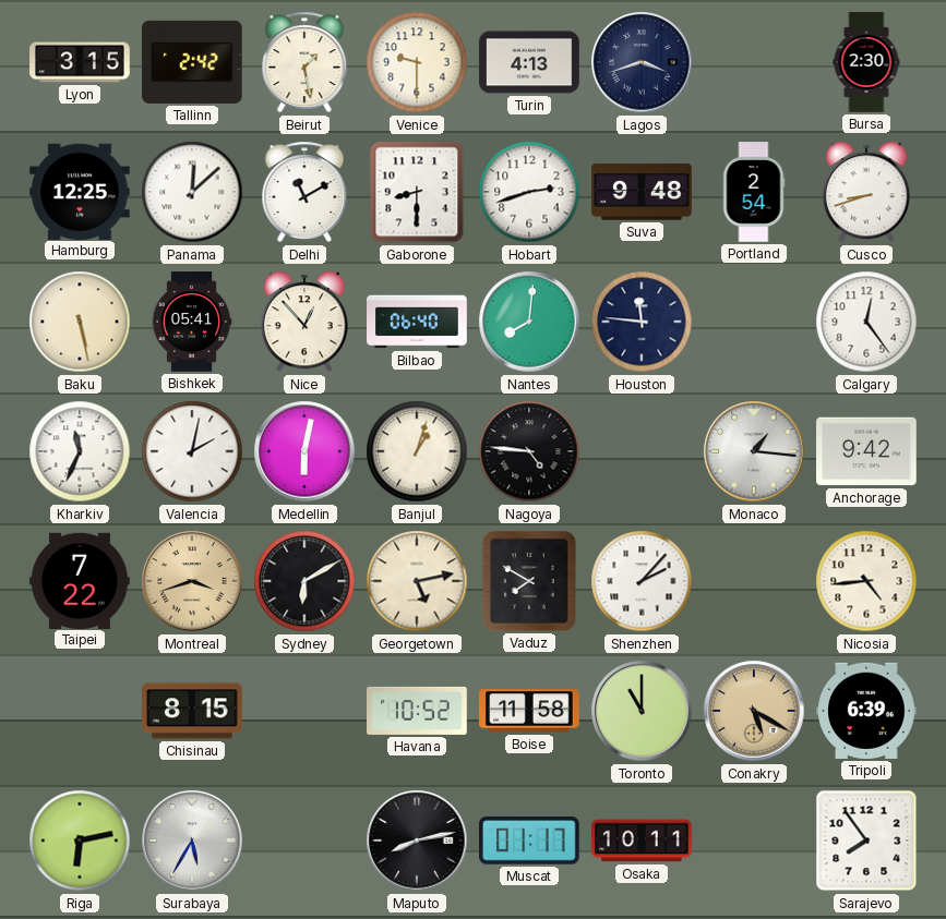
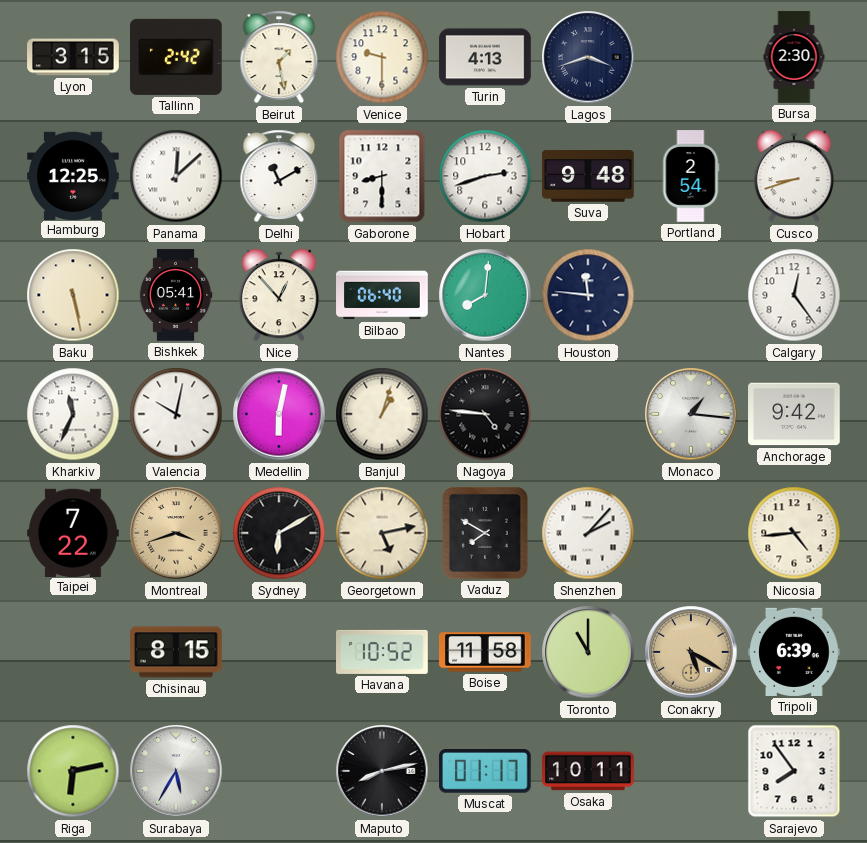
Valencia: 2:02 -> 10:02 (176, 414)
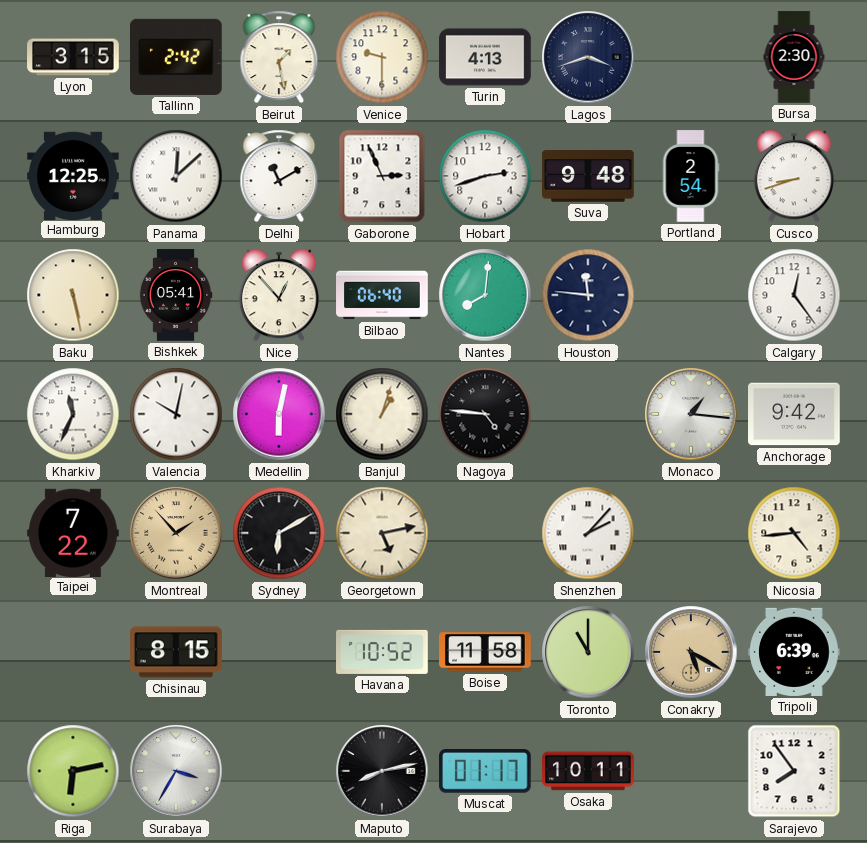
Gaborone: 8:30 -> 2:56 (382, 176)
Montreal: 3:42 -> 1:53 (176, 533)
Vaduz: 7:50 -> none (485, 533)
Surabaya: 5:35 -> 3:35 (176, 771)
